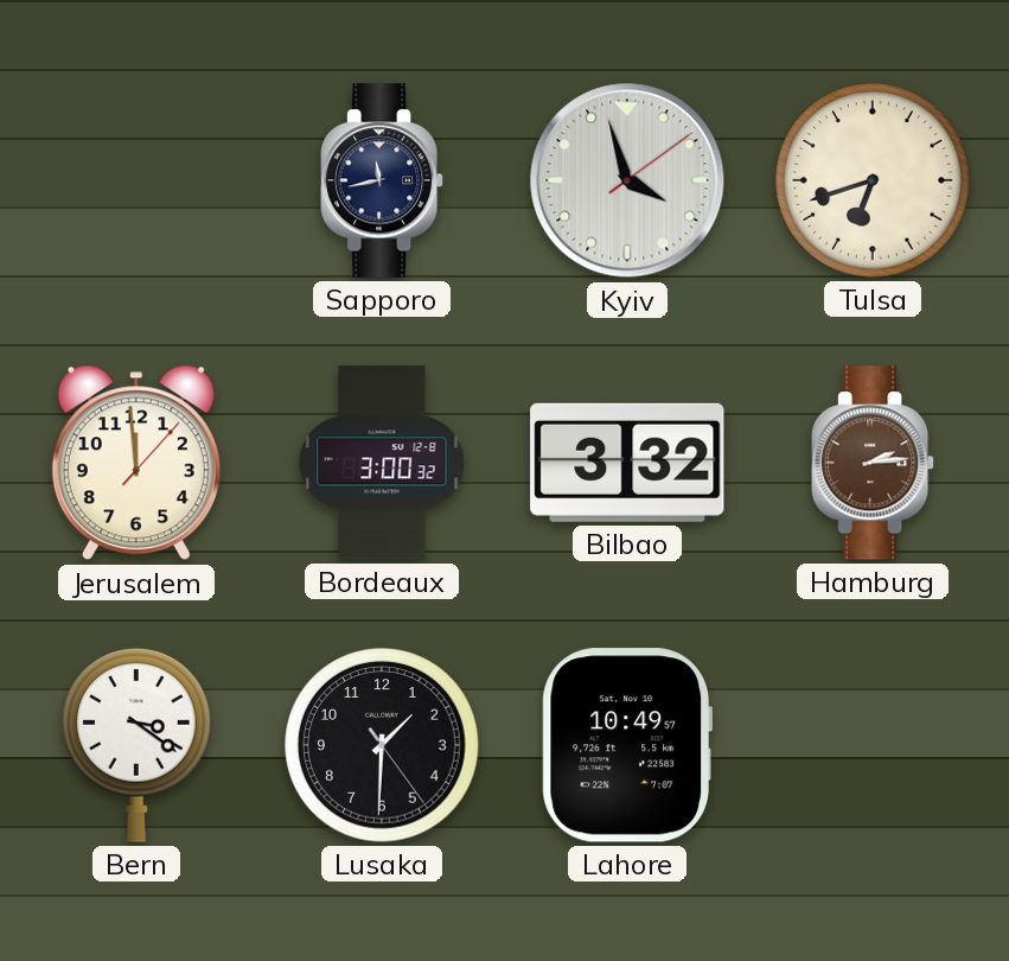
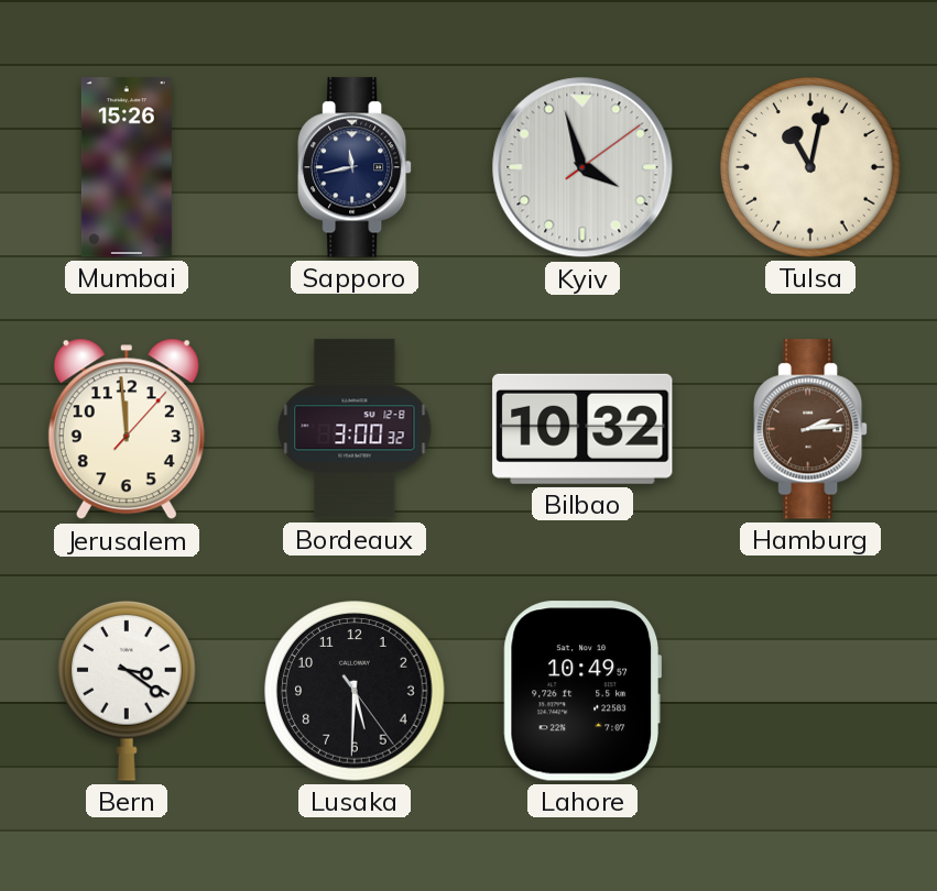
Mumbai: none -> 15:26 (127, 167)
Tulsa: 6:42 -> 11:02 (810, 167)
Bilbao: 3:32 -> 10:32 (582, 429)
Lusaka: 1:30 -> 5:30 (355, 691)
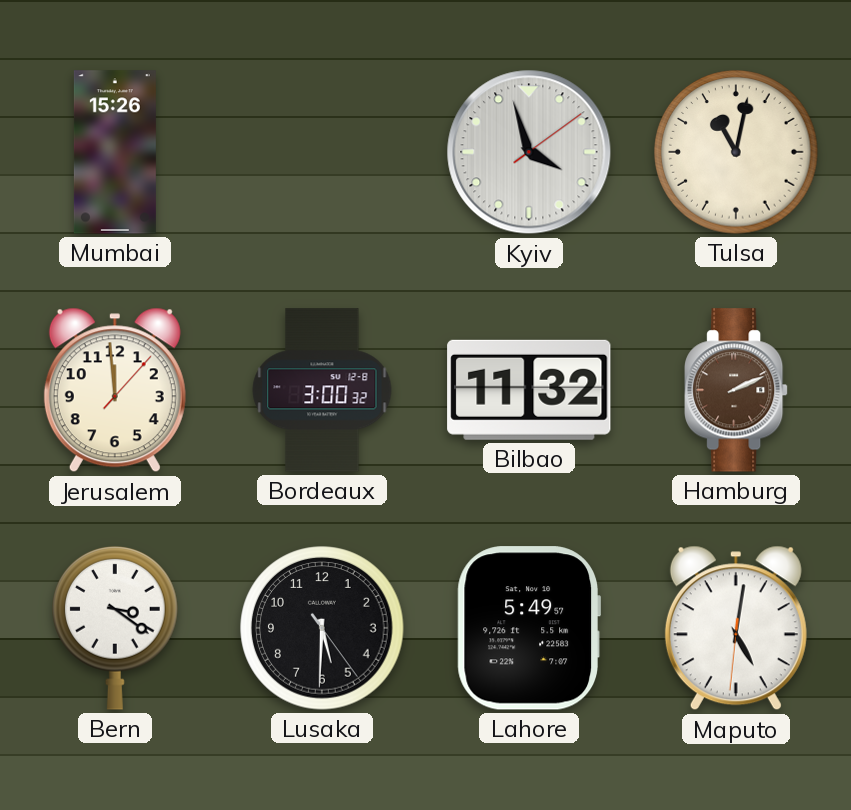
Sapporo: 11:43 -> none (356, 167)
Bilbao: 10:32 -> 11:32 (529, 390)
Hamburg: 2:14 -> 2:11 (737, 390)
Lahore: 10:49 -> 5:49 (528, 628)
Maputo: none -> 5:01 (736, 628)
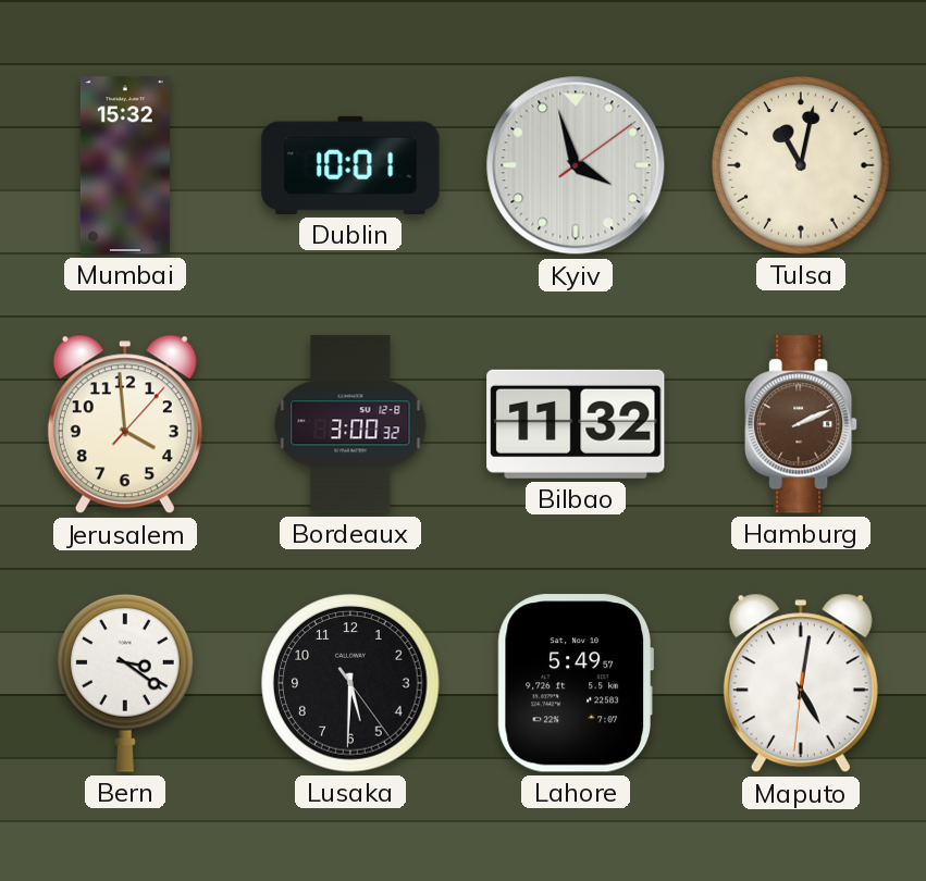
Mumbai: 15:26 -> 15:32 (125, 165)
Dublin: none -> 10:01 (350, 165)
Jerusalem: 11:59 -> 3:59 (125, 424)
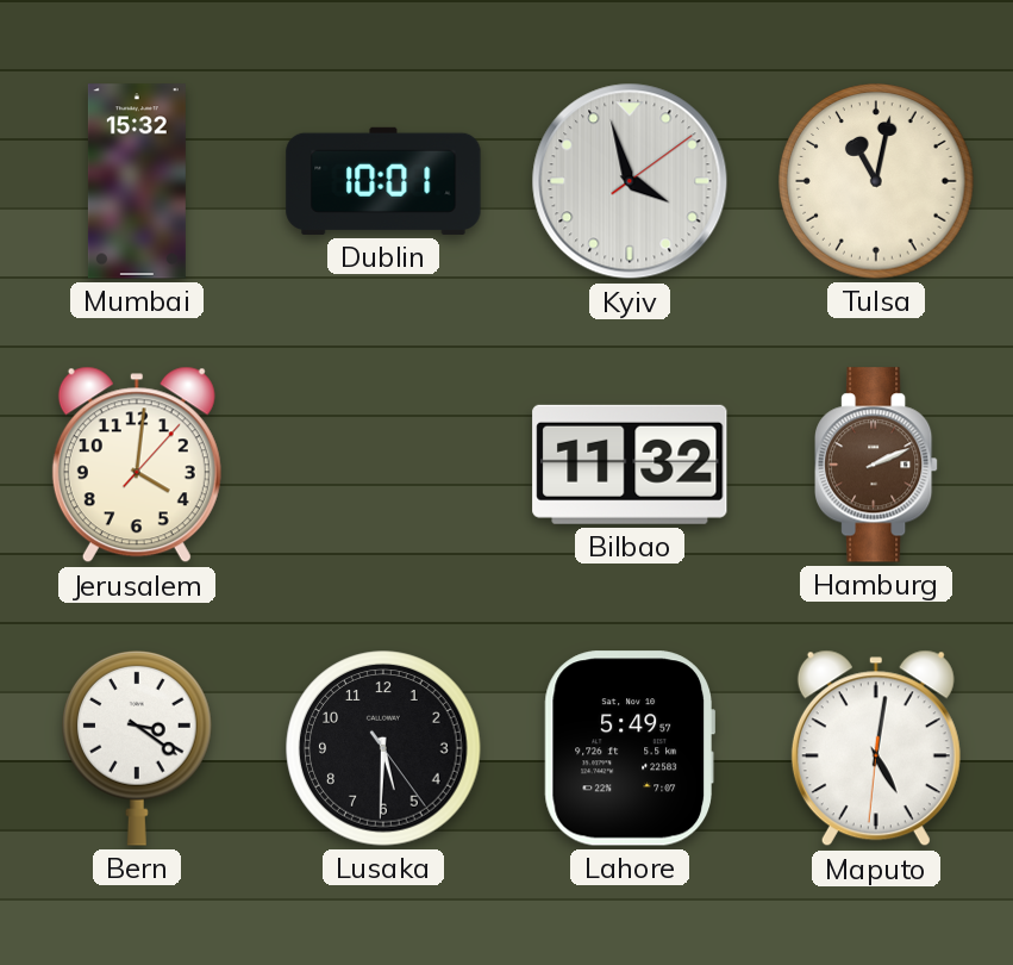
Jerusalem: 3:59 -> 4:01 (137, 465)
Bordeaux: 3:00 -> none (350, 424)
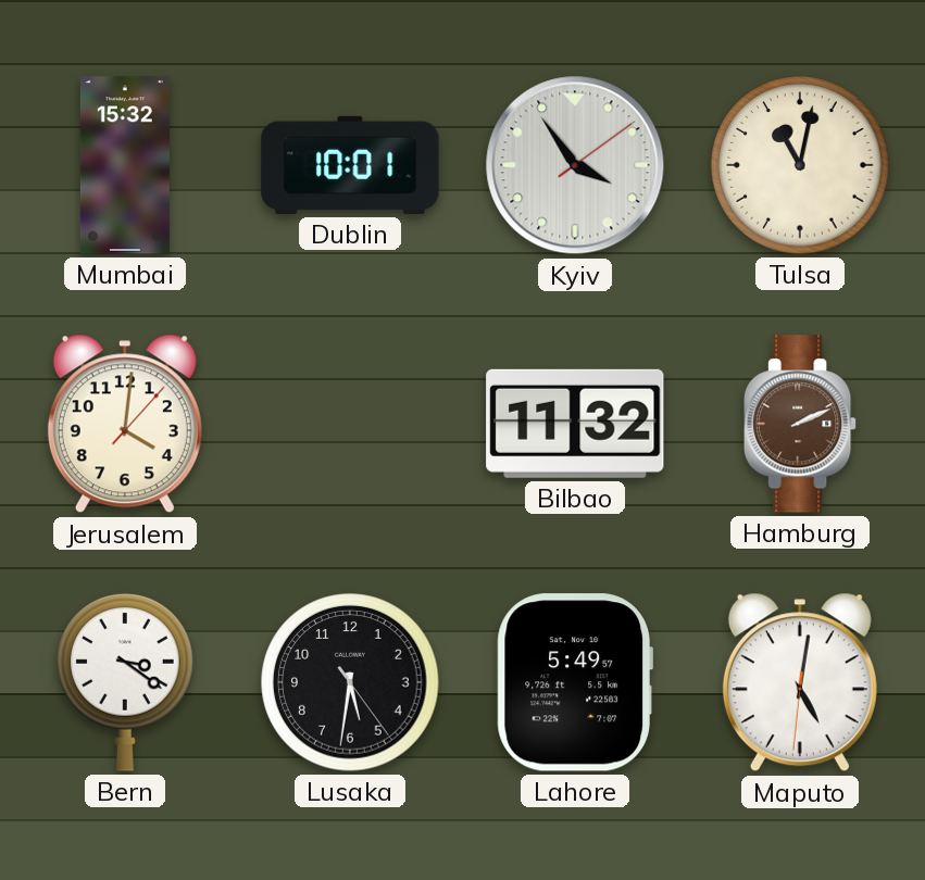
Kyiv: 3:57 -> 3:54 (575, 165)
Lusaka: 5:30 -> 5:31 (350, 682)
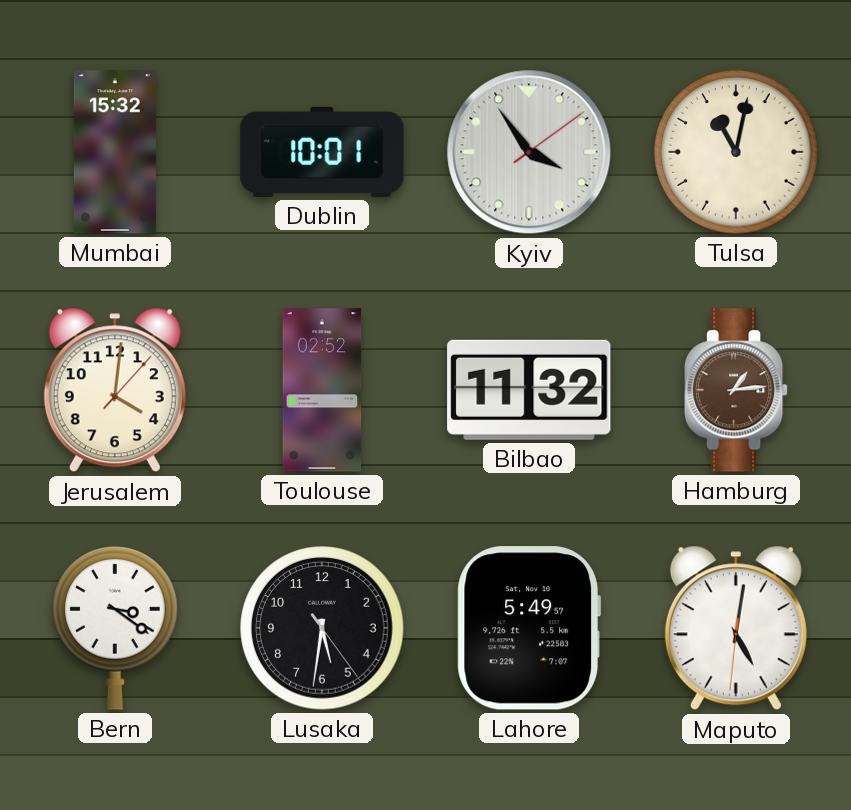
Toulouse: none -> 02:52 (322, 390)
Hamburg: 2:11 -> 1:14 (737, 390)
